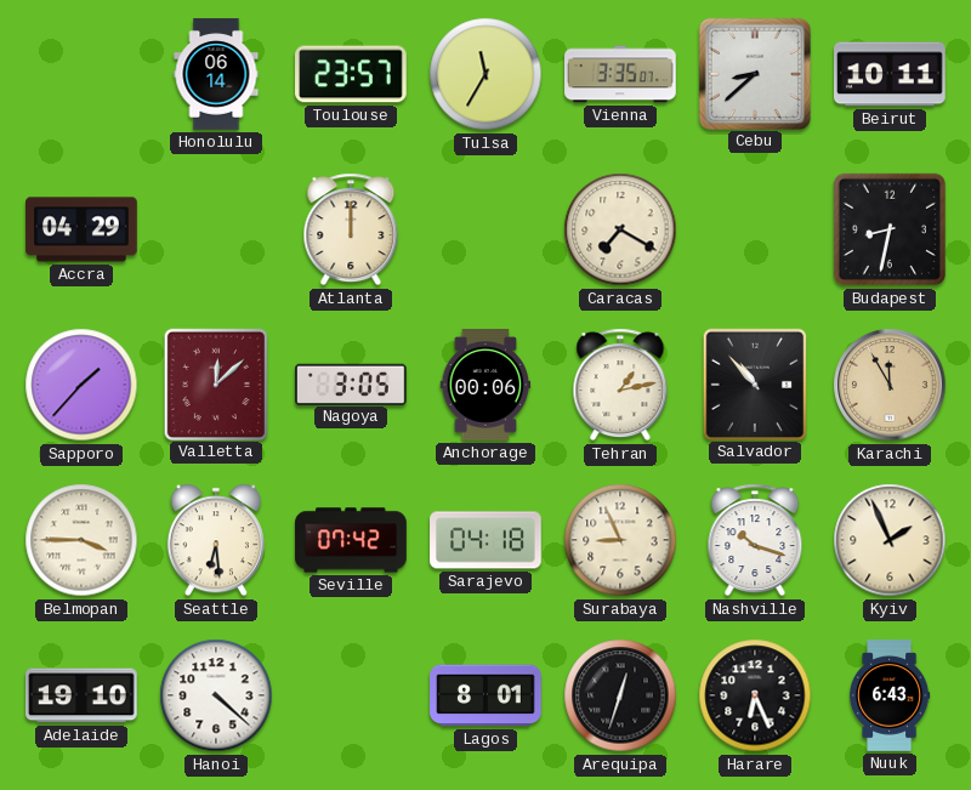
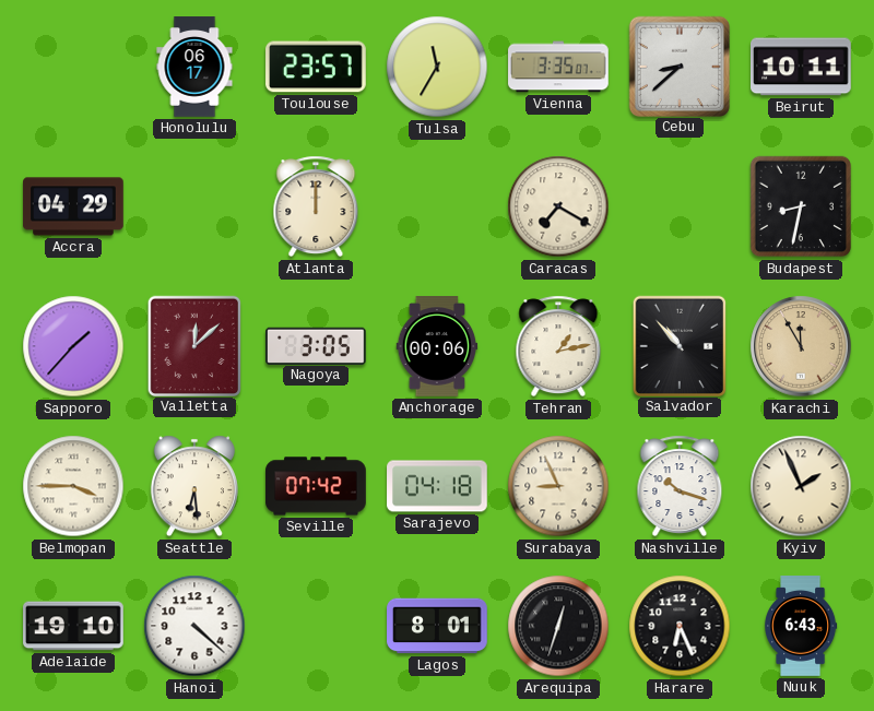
Honolulu: 06:14 -> 06:17 (194, 67)
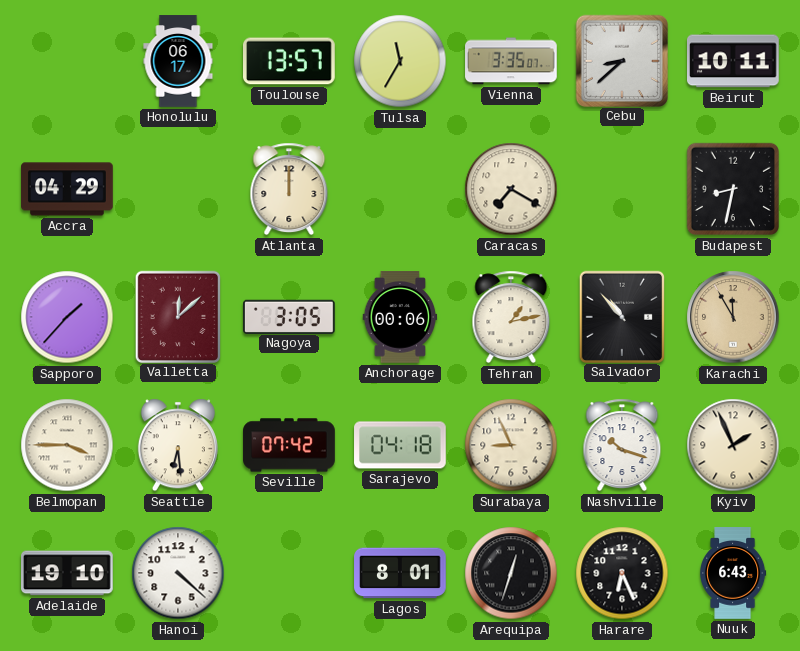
Toulouse: 23:57 -> 13:57 (290, 61)
